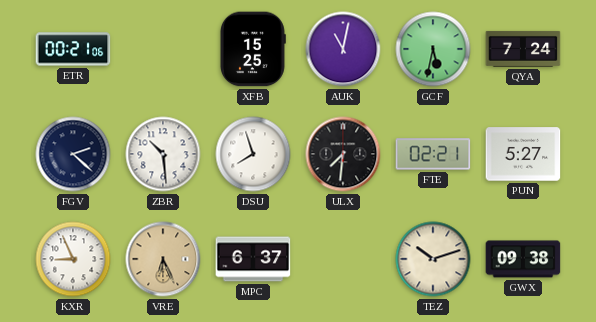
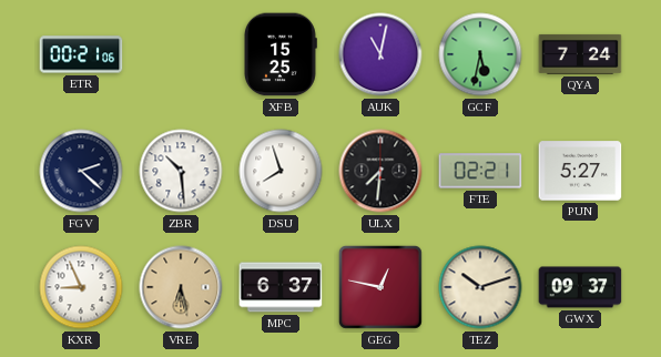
VRE: 6:26 -> 6:28 (181, 287)
GEG: none -> 12:47 (380, 287)
GWX: 09:38 -> 09:37 (580, 287)
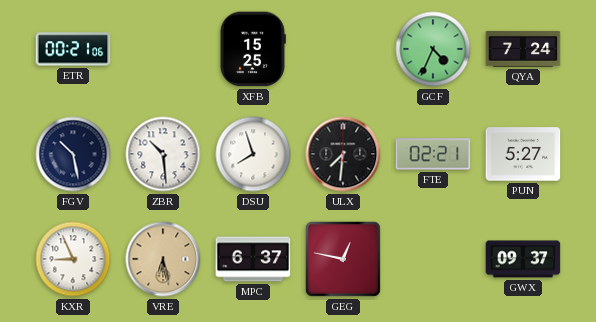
AUK: 11:02 -> none (380, 54)
GCF: 5:32 -> 4:34 (433, 49)
FGV: 2:22 -> 10:28 (73, 154)
TEZ: 10:12 -> none (480, 287)
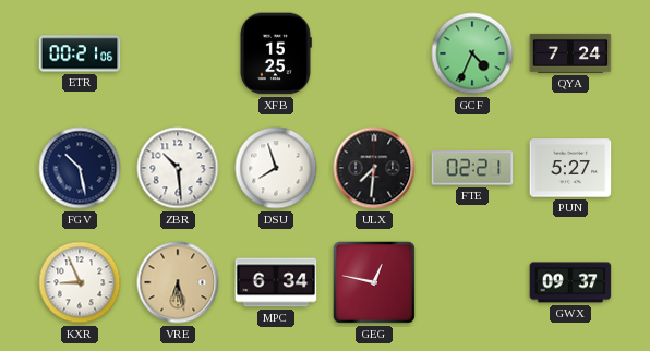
MPC: 6:37 -> 6:34 (276, 282)
